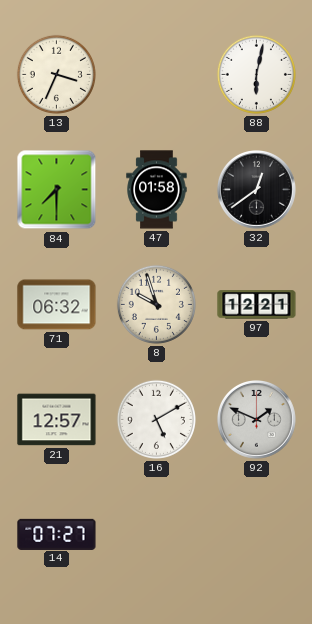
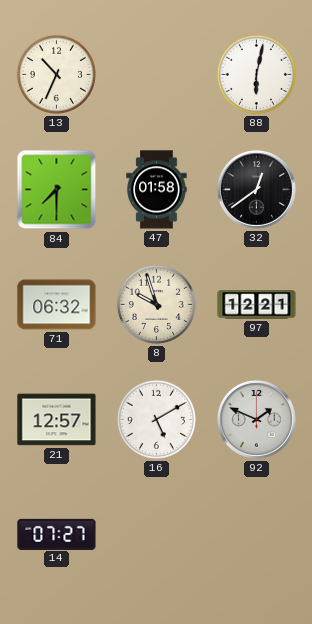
13: 3:34 -> 10:34 (56, 74)
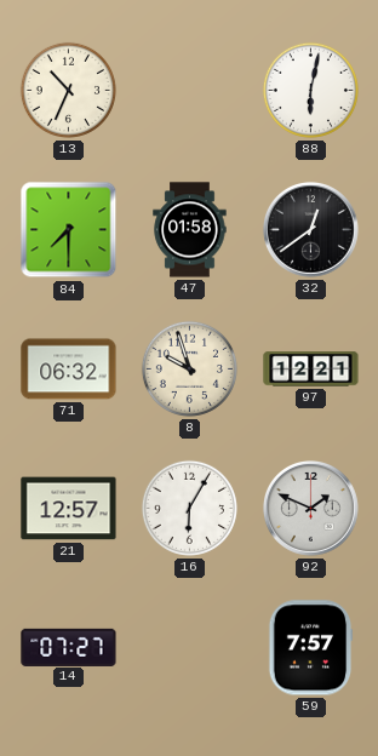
16: 5:10 -> 6:05 (189, 508)
59: none -> 7:57 (310, 648)
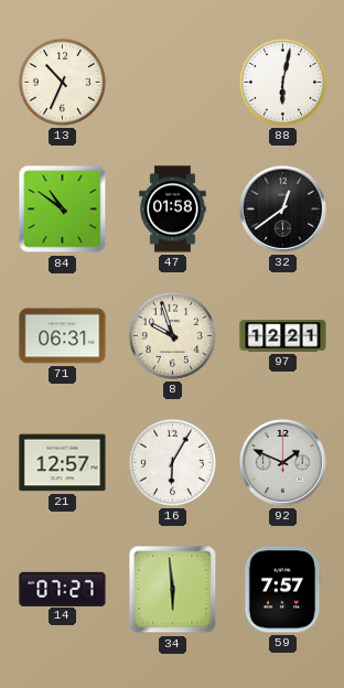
84: 7:30 -> 10:51 (63, 209)
71: 06:32 -> 06:31 (63, 336)
34: none -> 5:59 (173, 590)
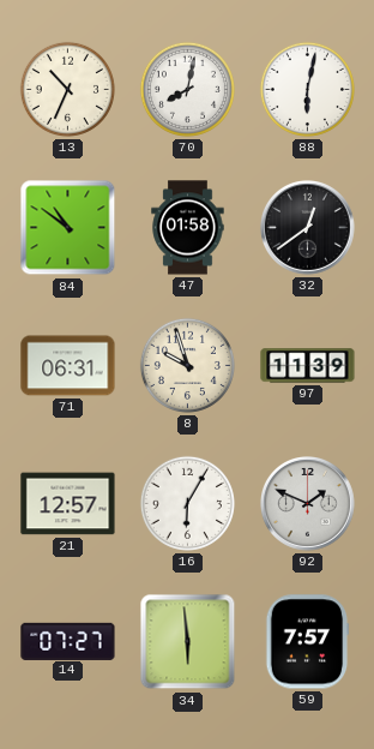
70: none -> 8:02 (187, 89)
97: 12:21 -> 11:39 (308, 366)
